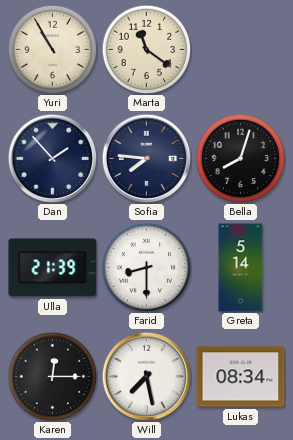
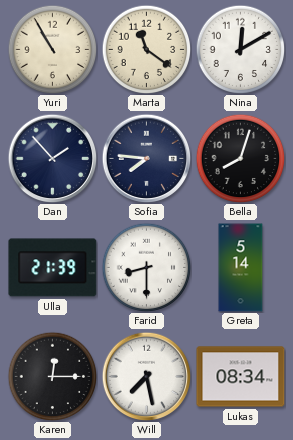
Nina: none -> 12:10 (240, 49)
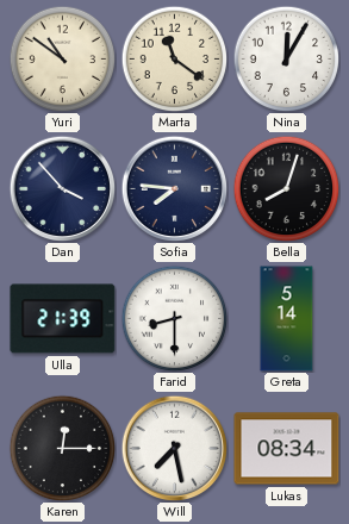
Yuri: 10:55 -> 10:51 (62, 58)
Nina: 12:10 -> 12:05 (286, 58)
Dan: 1:53 -> 3:53 (62, 188)
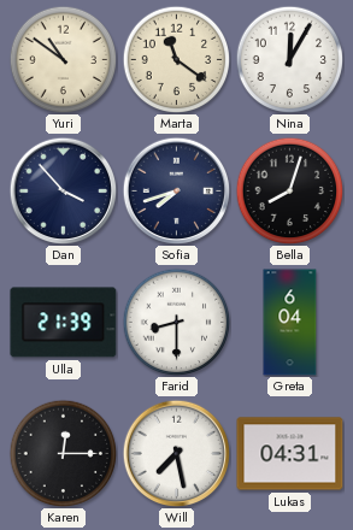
Sofia: 7:46 -> 7:42 (176, 190)
Greta: 5:14 -> 6:04 (290, 323)
Lukas: 08:34 -> 04:31 (290, 454)
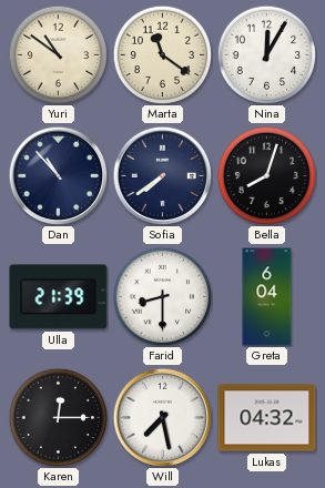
Dan: 3:53 -> 10:53 (58, 175)
Sofia: 7:42 -> 7:39 (162, 175)
Lukas: 04:31 -> 04:32 (267, 418)
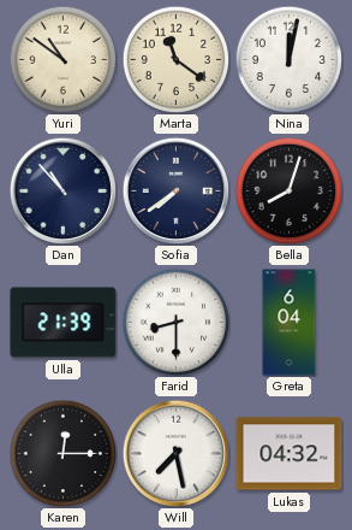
Nina: 12:05 -> 12:02 (288, 59)
